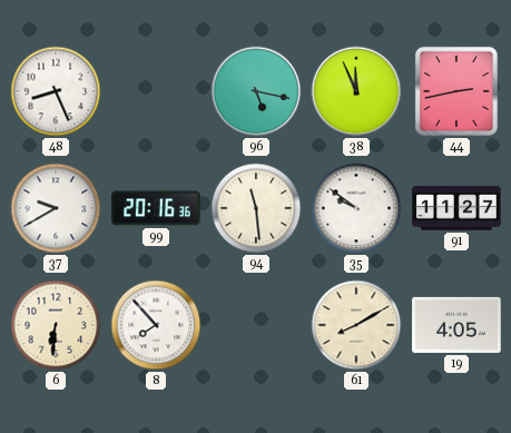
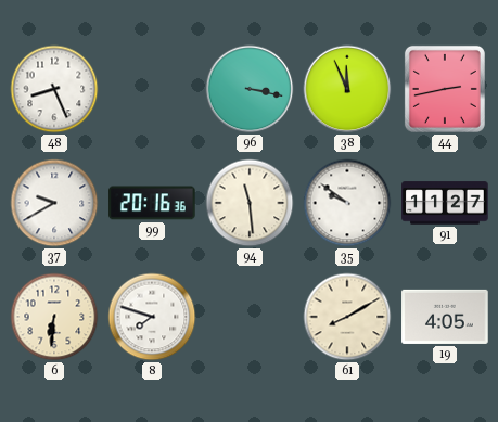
96: 5:17 -> 3:17 (250, 89)
8: 7:53 -> 7:48 (152, 317)
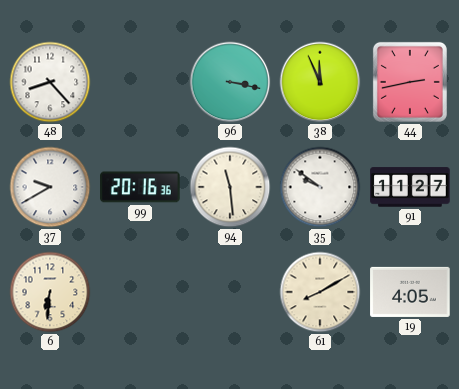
48: 8:26 -> 8:23 (50, 82)
8: 7:48 -> none (152, 317)
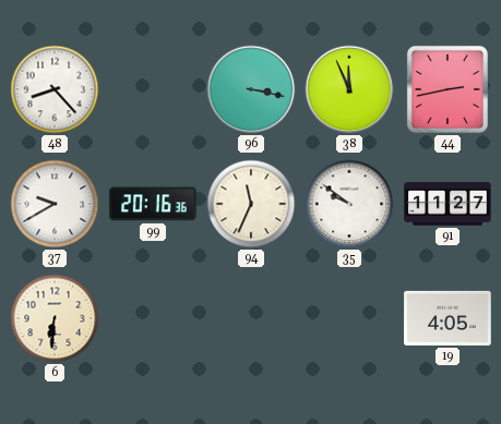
94: 11:29 -> 11:34 (251, 204)
61: 8:10 -> none (320, 292)
